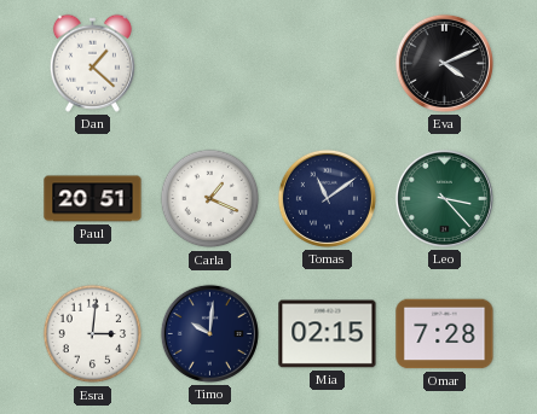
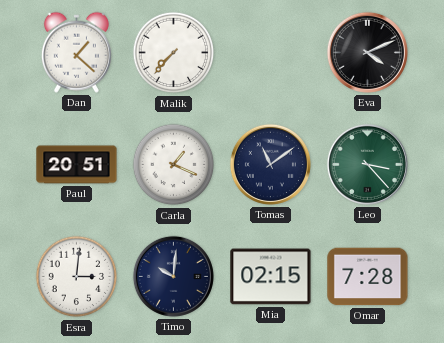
Malik: none -> 7:37 (174, 53)
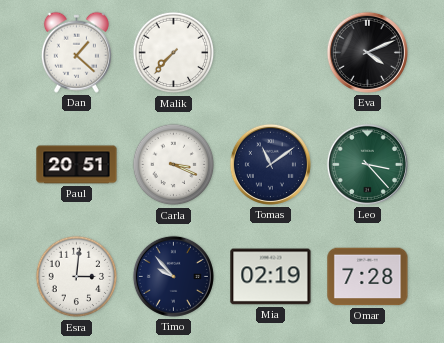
Carla: 1:19 -> 3:19 (174, 165)
Timo: 10:01 -> 9:53 (173, 276)
Mia: 02:15 -> 02:19 (271, 277)
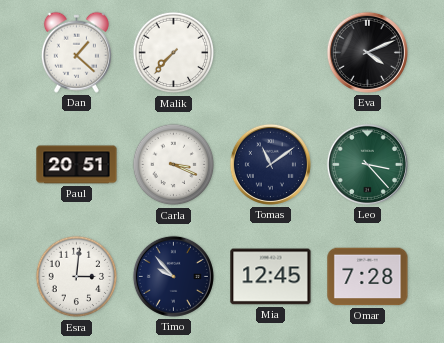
Mia: 02:19 -> 12:45 (271, 277)
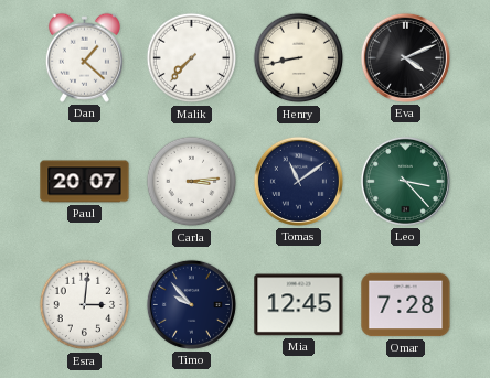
Henry: none -> 8:43 (299, 58)
Paul: 20:51 -> 20:07 (85, 182)
Carla: 3:19 -> 3:14 (192, 182)
